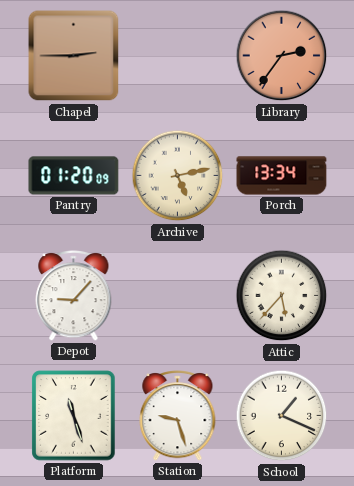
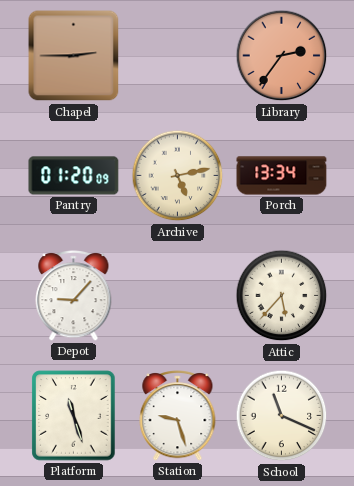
School: 1:19 -> 11:19 (282, 416)
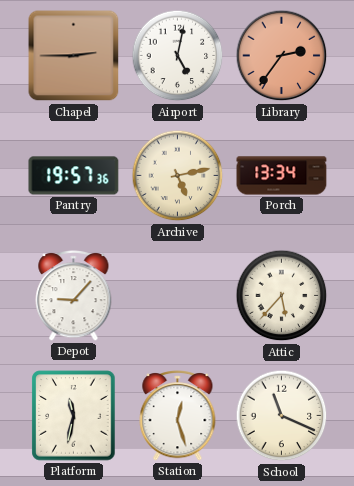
Airport: none -> 5:02 (178, 56)
Pantry: 01:20 -> 19:57 (74, 176)
Platform: 11:27 -> 11:32 (74, 416)
Station: 9:27 -> 12:27 (178, 416)
